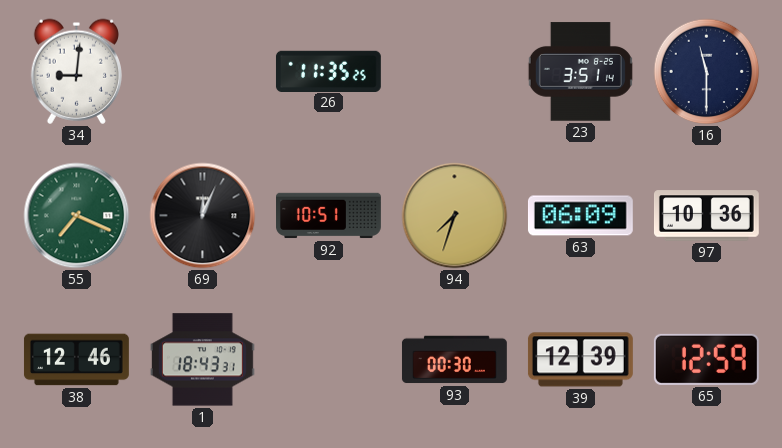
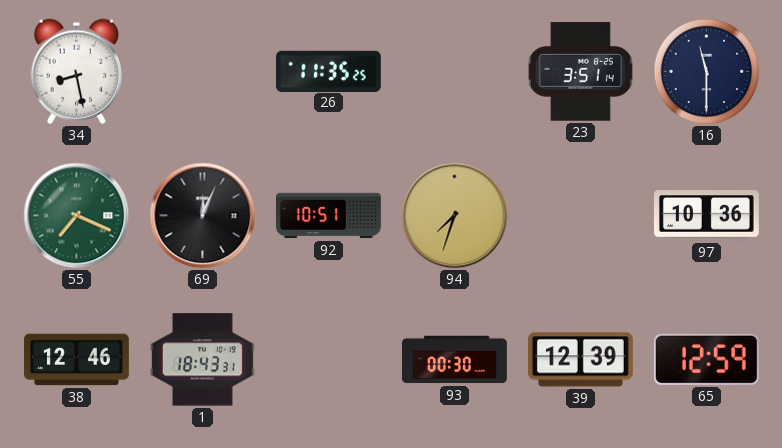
34: 9:01 -> 8:28 (76, 71)
63: 06:09 -> none (580, 216)
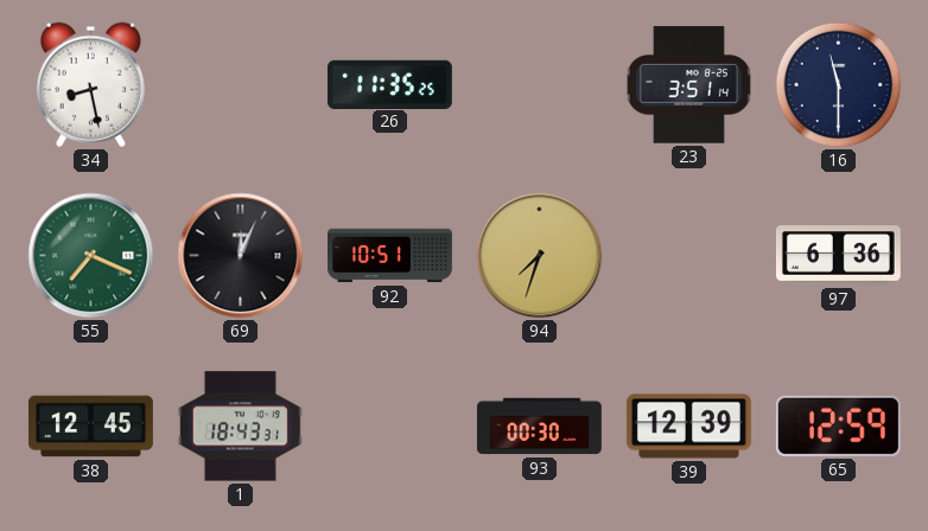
97: 10:36 -> 6:36 (838, 256)
38: 12:46 -> 12:45 (90, 427)
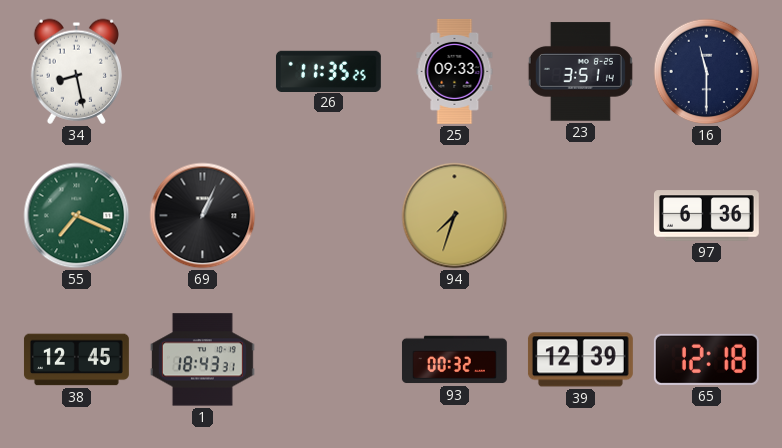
25: none -> 09:33 (455, 71)
69: 12:04 -> 1:04 (203, 216)
92: 10:51 -> none (390, 256)
93: 00:30 -> 00:32 (454, 360)
65: 12:59 -> 12:18 (706, 359)
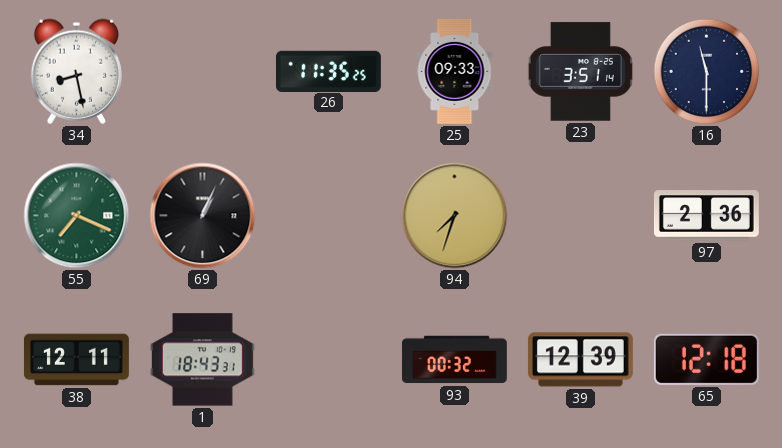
97: 6:36 -> 2:36 (706, 216)
38: 12:45 -> 12:11 (76, 360)
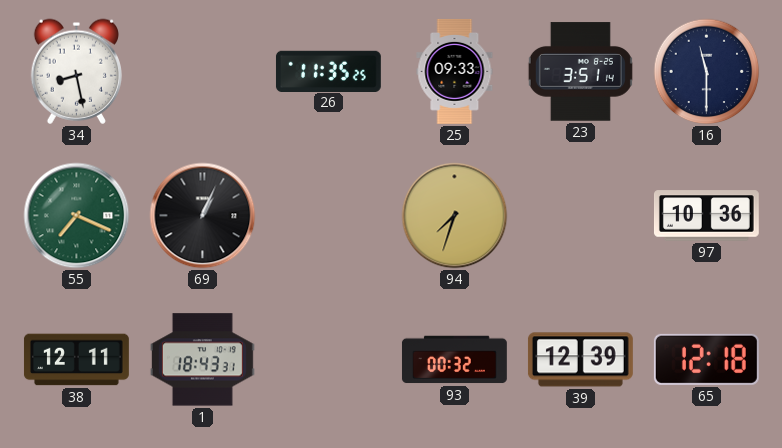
97: 2:36 -> 10:36 (706, 216)
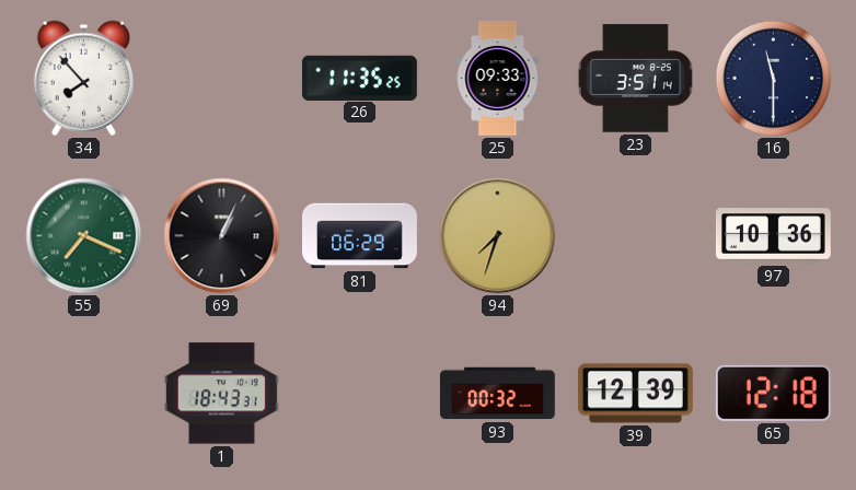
34: 8:28 -> 7:53 (83, 78)
81: none -> 06:29 (360, 236)
38: 12:11 -> none (76, 360)
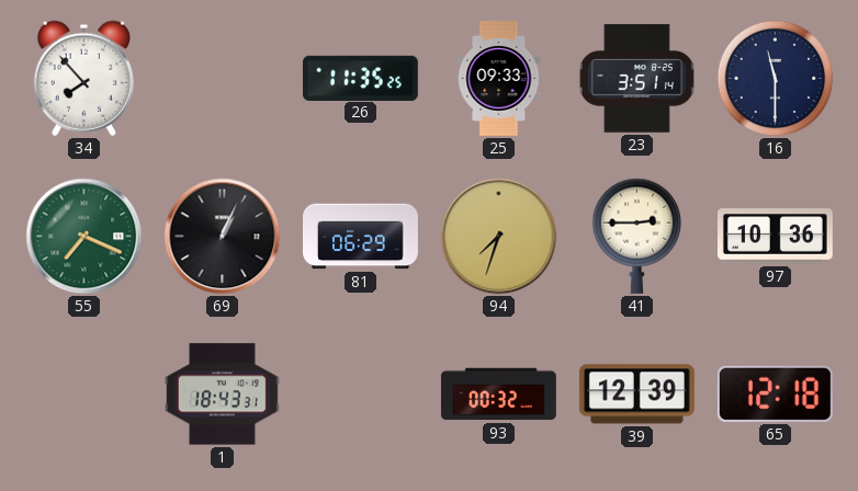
41: none -> 2:45 (637, 236)
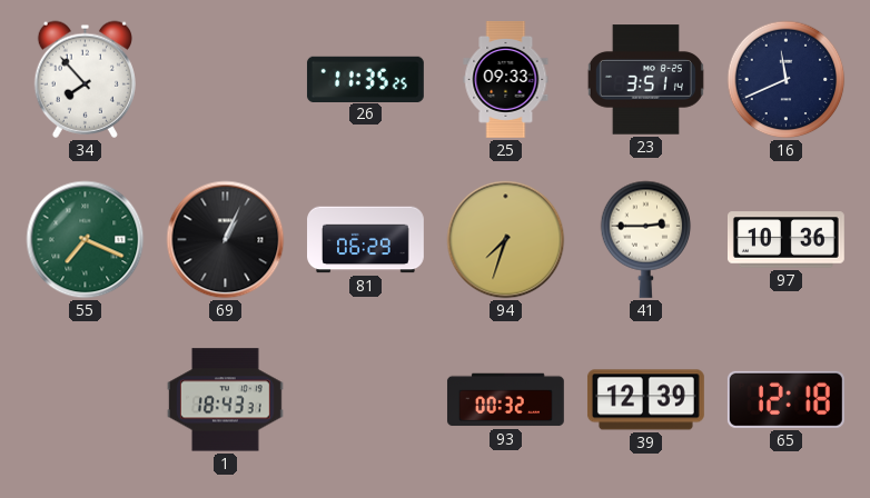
16: 11:30 -> 11:41 (787, 80)
